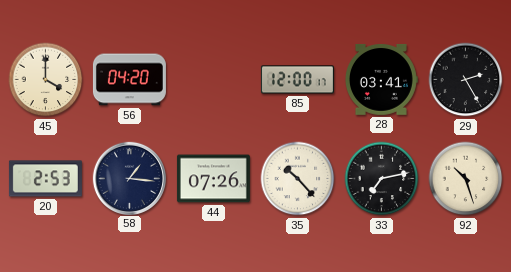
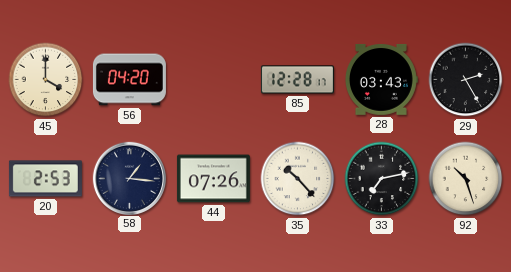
85: 12:00 -> 12:28 (297, 80)
28: 03:41 -> 03:43 (381, 80)
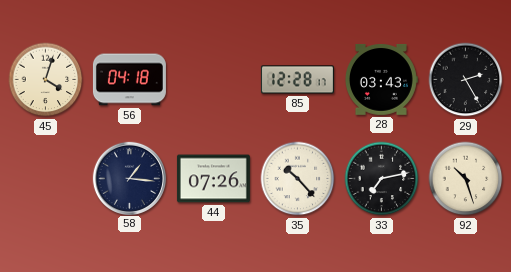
45: 4:00 -> 4:03 (46, 80)
56: 04:20 -> 04:18 (129, 80)
20: 2:53 -> none (45, 179)
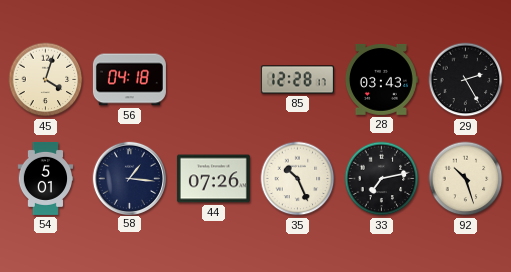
54: none -> 5:01 (46, 178)
35: 10:23 -> 10:26 (298, 179)
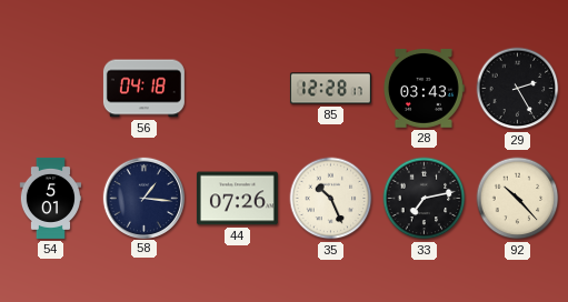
45: 4:03 -> none (46, 80)
92: 10:27 -> 10:23 (518, 199)
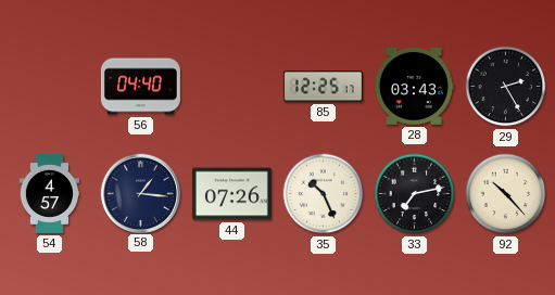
56: 04:18 -> 04:40 (140, 87)
85: 12:28 -> 12:25 (323, 87)
54: 5:01 -> 4:57 (50, 193)
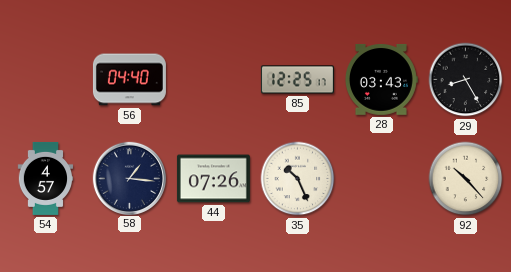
29: 2:25 -> 8:25 (466, 80)
33: 7:13 -> none (415, 194)
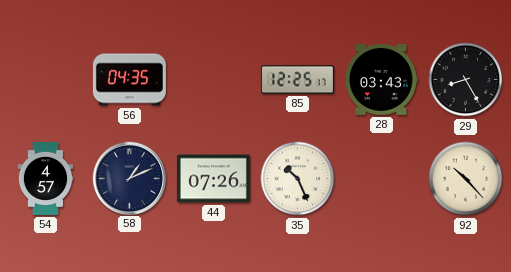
56: 04:40 -> 04:35 (129, 80)
58: 1:16 -> 1:11 (129, 178)
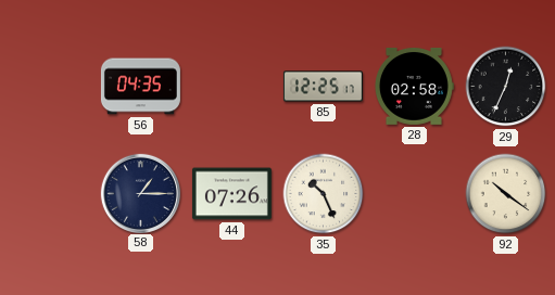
28: 03:43 -> 02:58 (414, 87)
29: 8:25 -> 12:34 (506, 87)
54: 4:57 -> none (46, 178)
58: 1:11 -> 1:15 (140, 193)
92: 10:23 -> 10:21 (506, 194)
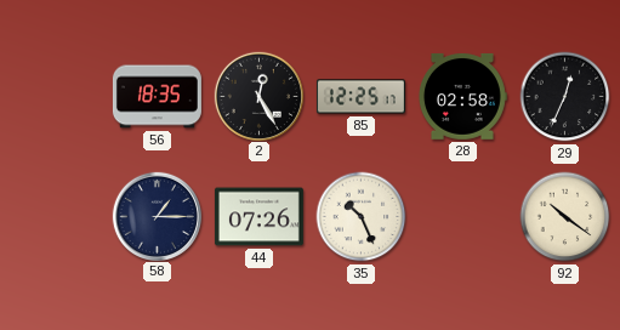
56: 04:35 -> 18:35 (157, 97)
2: none -> 12:25 (258, 96)
